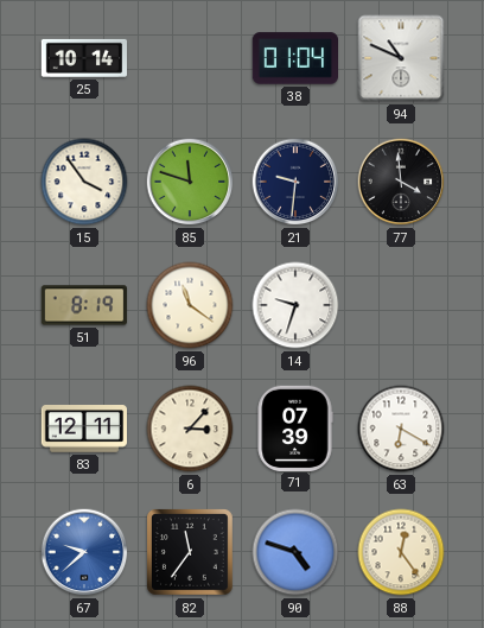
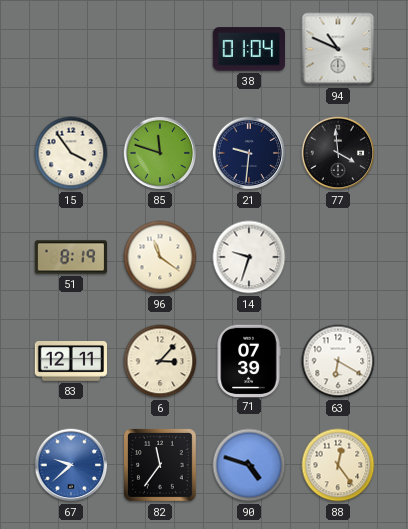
25: 10:14 -> none (84, 58)
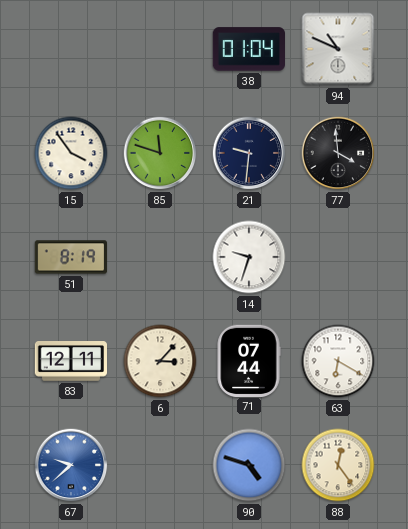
96: 11:21 -> none (160, 257)
71: 07:39 -> 07:44 (249, 360)
82: 11:36 -> none (161, 466)
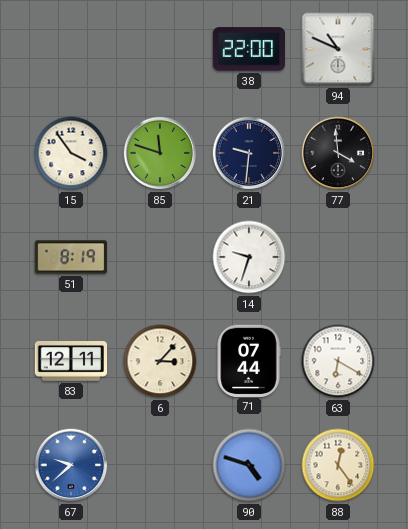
38: 01:04 -> 22:00 (249, 49)
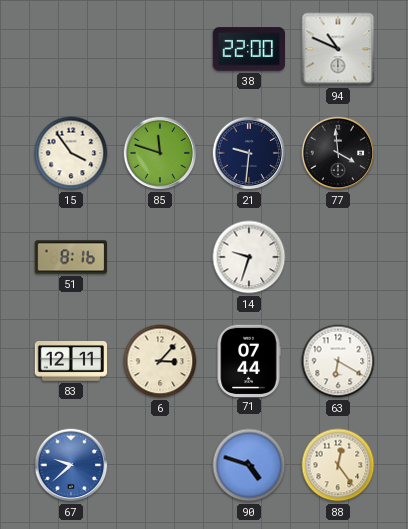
51: 8:19 -> 8:16 (71, 257)
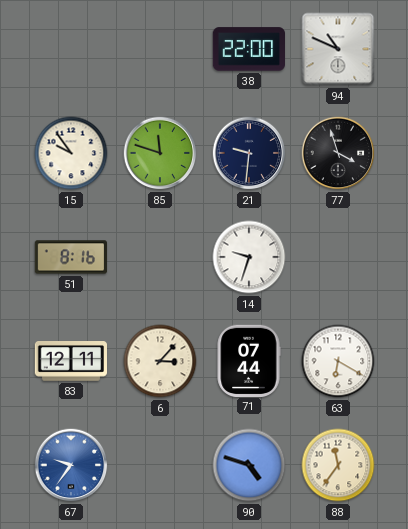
15: 3:54 -> 9:54 (71, 153)
77: 3:59 -> 3:57 (338, 153)
67: 9:38 -> 9:36 (71, 465)
88: 12:24 -> 11:36 (338, 465)
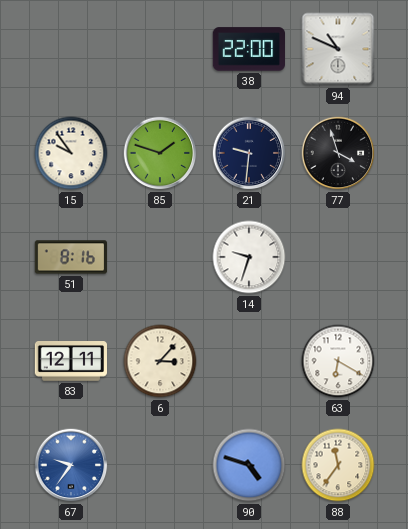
85: 11:48 -> 1:48 (160, 153)
71: 07:44 -> none (249, 360)
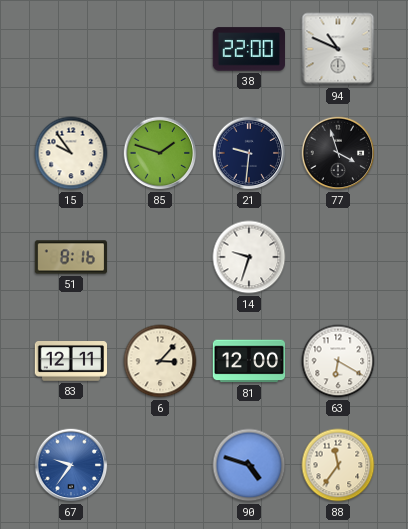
81: none -> 12:00 (249, 361)
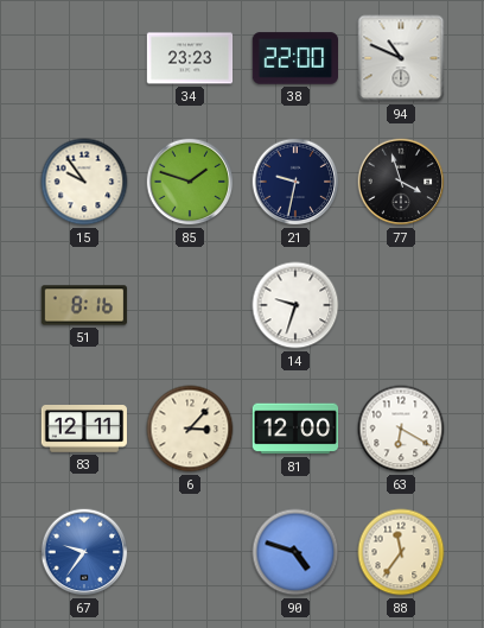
34: none -> 23:23 (190, 58)
21: 9:31 -> 9:32 (295, 182)
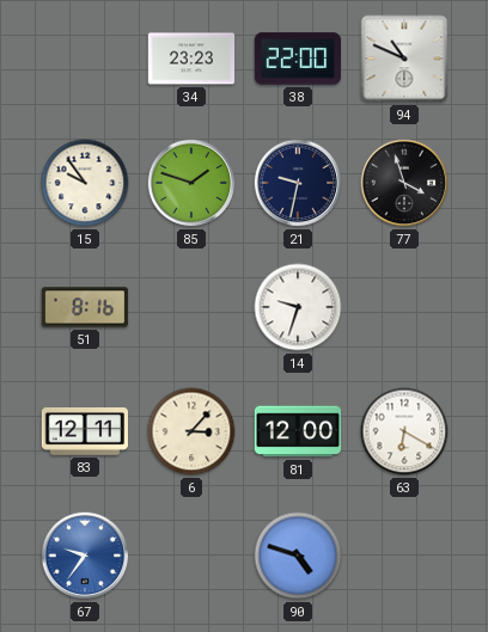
88: 11:36 -> none (401, 552)
